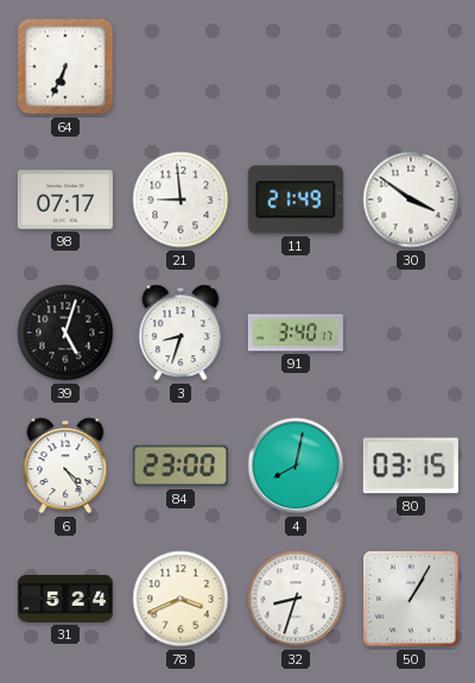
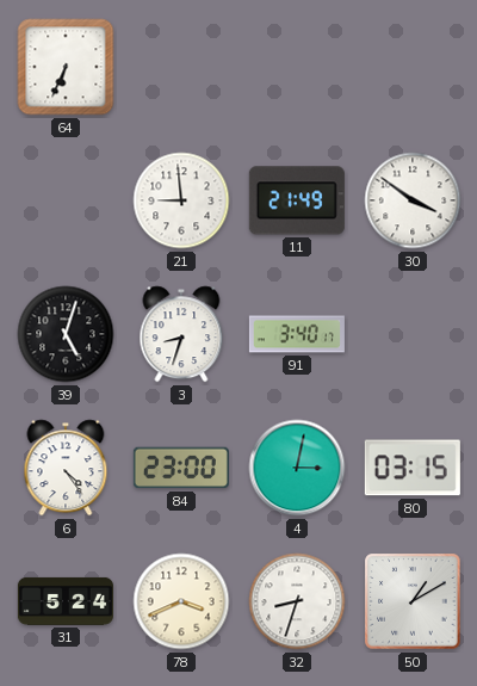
98: 07:17 -> none (65, 200)
4: 8:02 -> 3:02 (297, 468)
50: 1:05 -> 1:10 (413, 601)
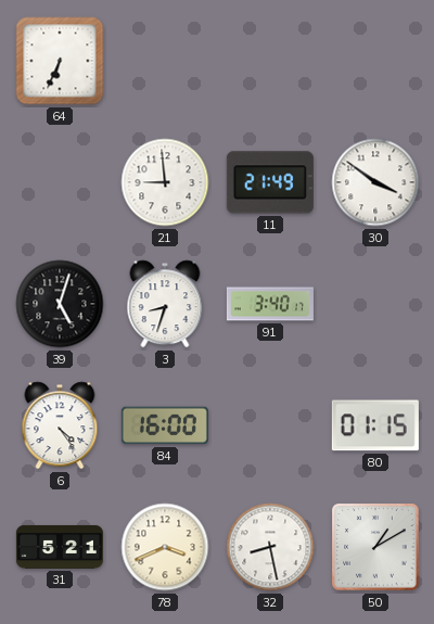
84: 23:00 -> 16:00 (165, 425)
4: 3:02 -> none (297, 468)
80: 03:15 -> 01:15 (375, 425)
31: 5:24 -> 5:21 (60, 547)
32: 8:33 -> 8:28 (270, 547)
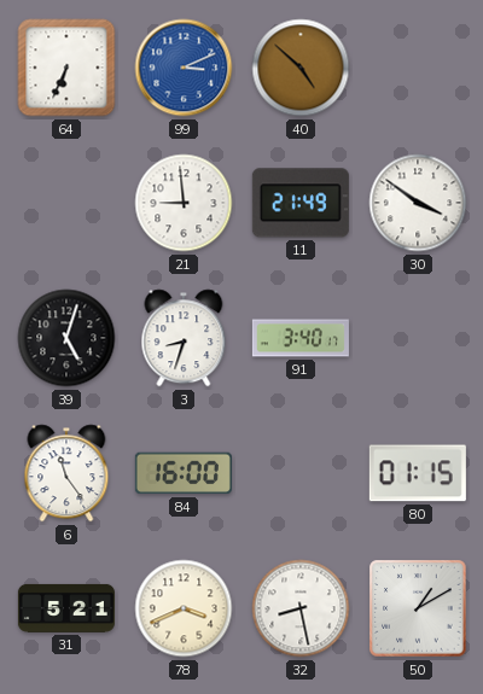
99: none -> 3:11 (184, 68)
40: none -> 4:52 (301, 68)
6: 4:24 -> 11:24 (66, 473)
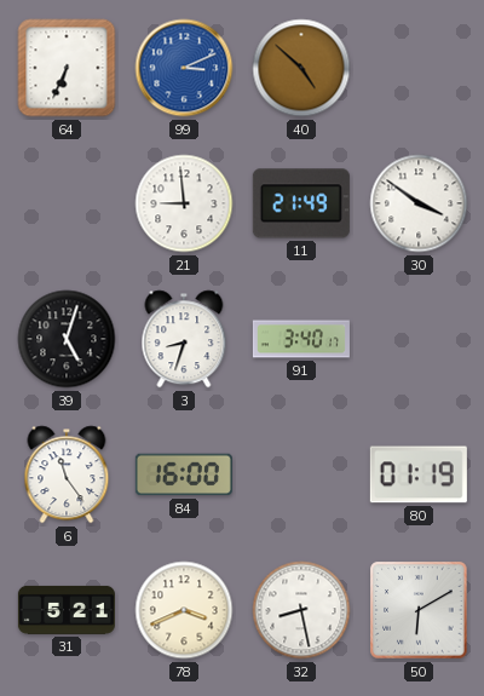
80: 01:15 -> 01:19 (419, 474)
50: 1:10 -> 6:10 (419, 610)
